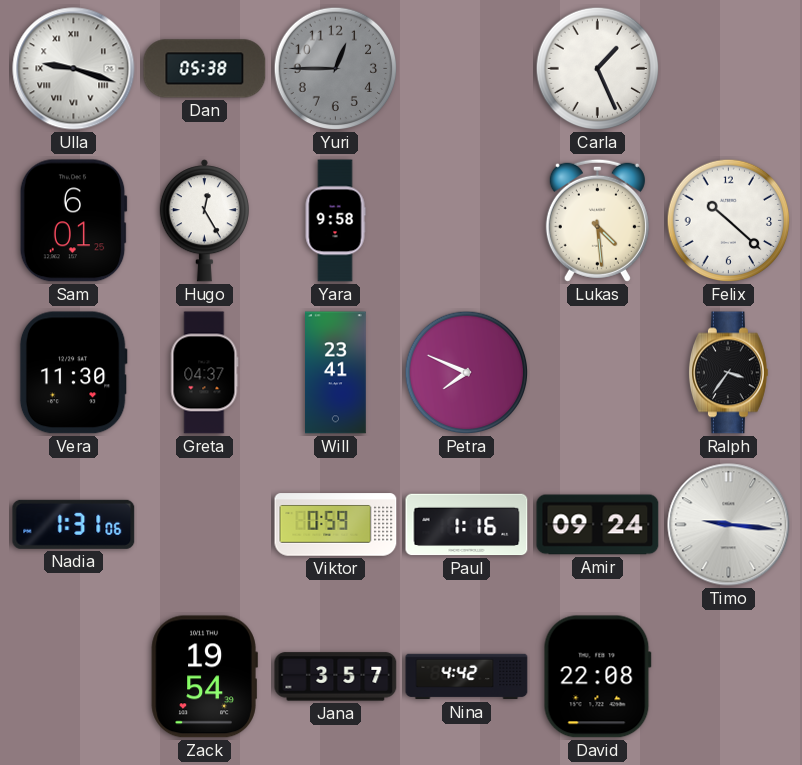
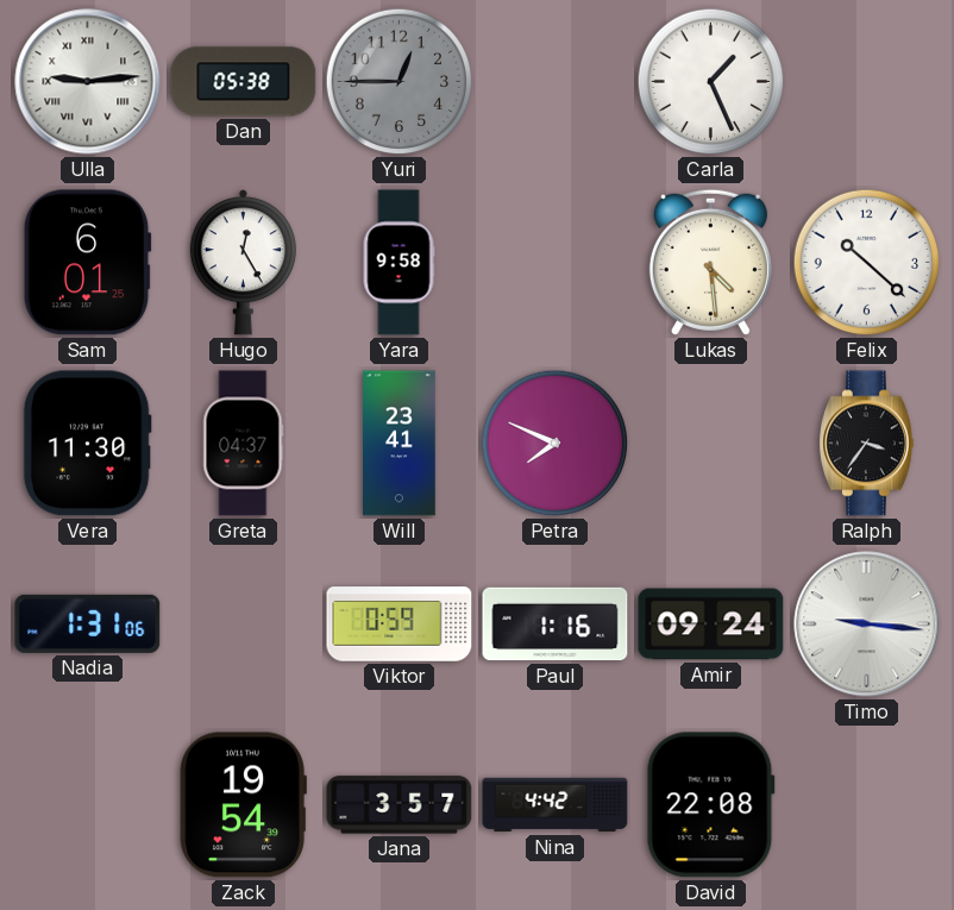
Ulla: 9:18 -> 9:14 (88, 82)
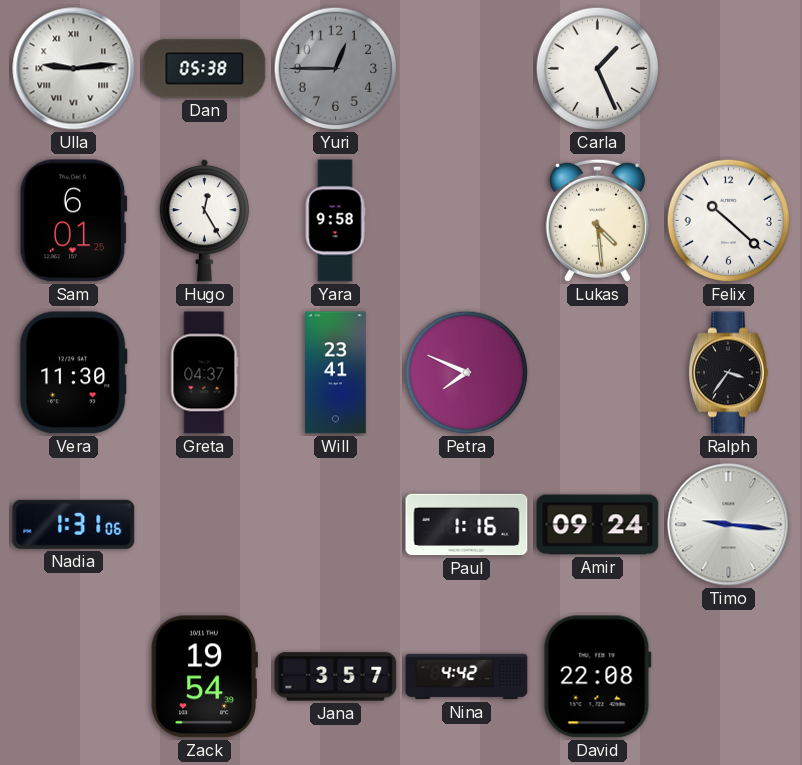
Viktor: 0:59 -> none (400, 625)
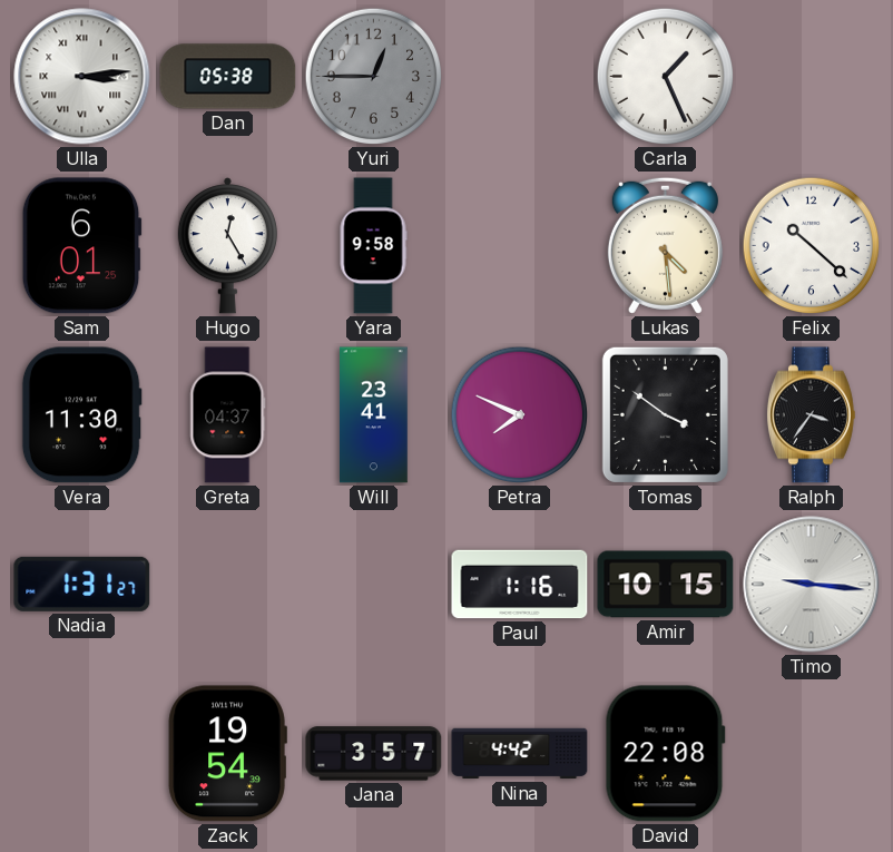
Ulla: 9:14 -> 3:14 (82, 77)
Tomas: none -> 3:51 (665, 414)
Nadia: 1:31:06 -> 1:31:27 (82, 584)
Amir: 09:24 -> 10:15 (666, 585)
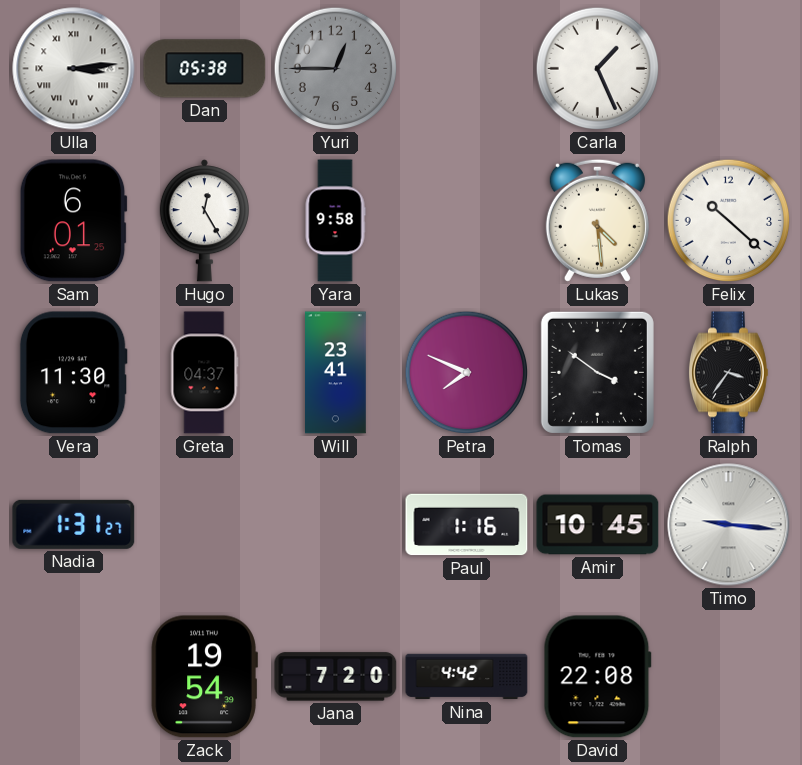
Amir: 10:15 -> 10:45 (598, 525)
Jana: 3:57 -> 7:20 (336, 677)
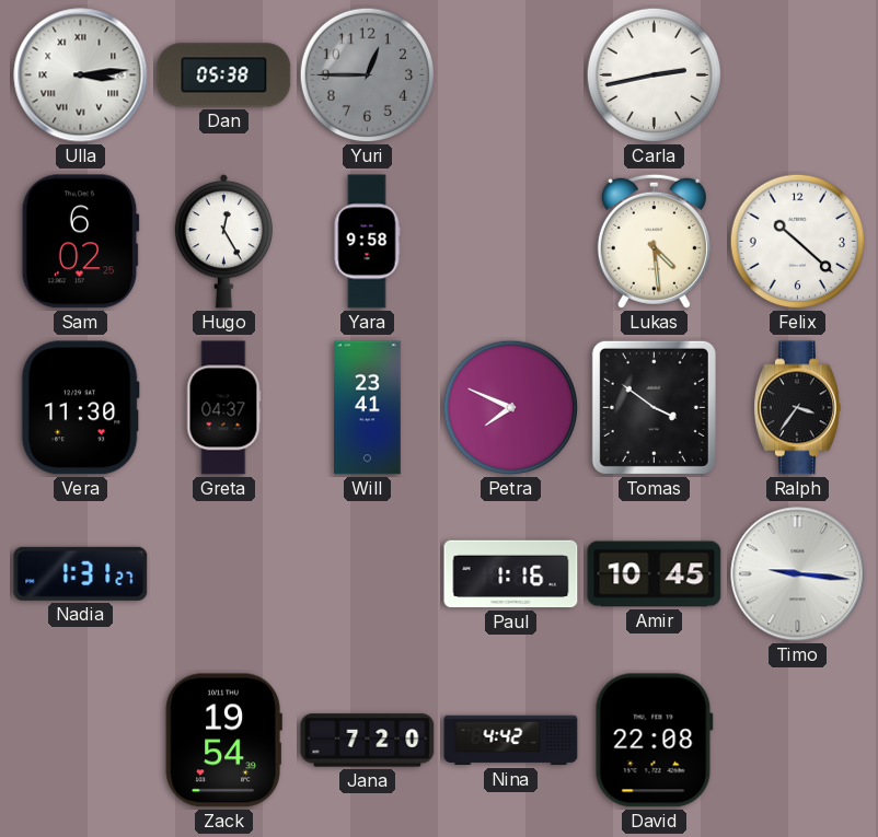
Carla: 1:26 -> 2:43 (655, 75)
Sam: 6:01 -> 6:02 (80, 242)
